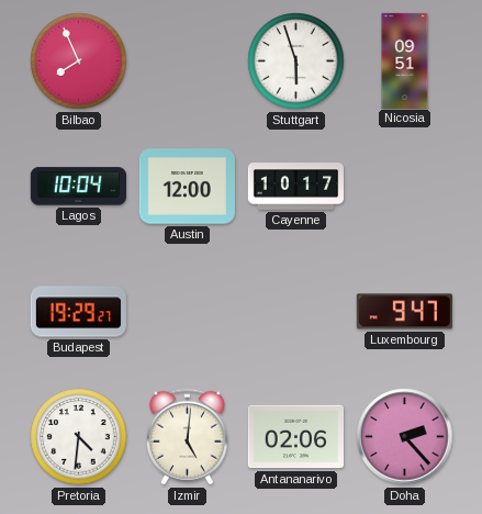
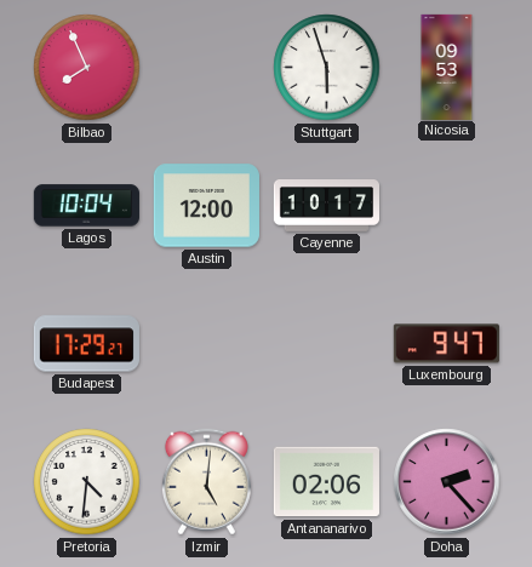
Nicosia: 09:51 -> 09:53 (447, 67)
Budapest: 19:29 -> 17:29 (86, 344)
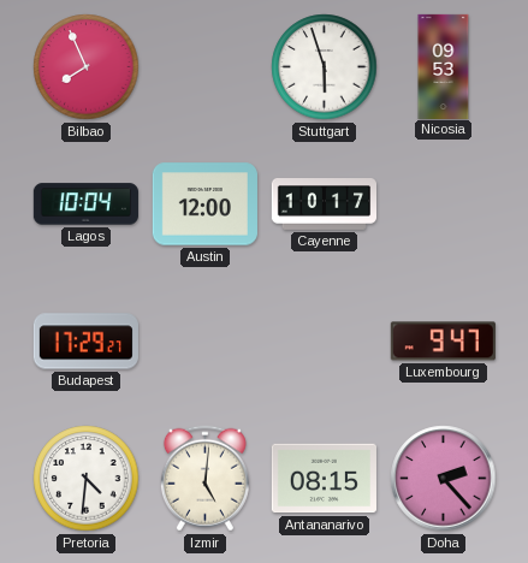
Antananarivo: 02:06 -> 08:15 (324, 479)
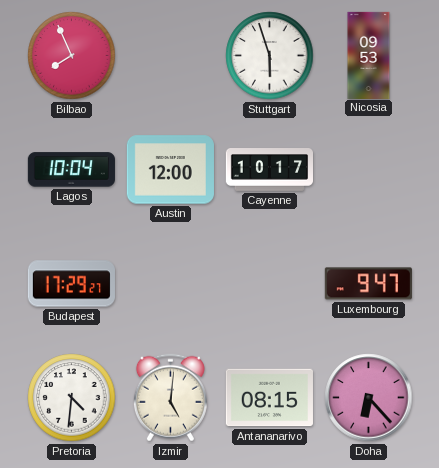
Doha: 2:23 -> 6:23 (369, 398)
